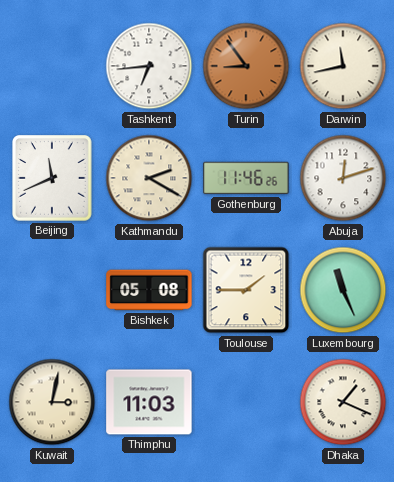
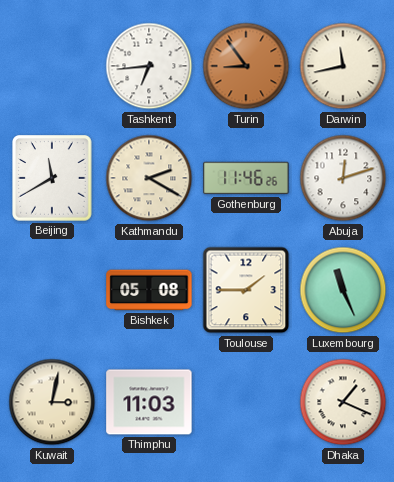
Beijing: 11:41 -> 11:40 (53, 178)
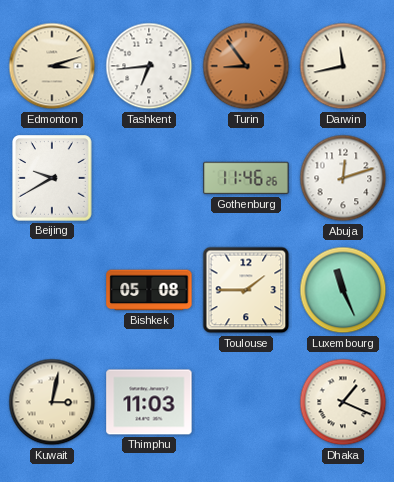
Edmonton: none -> 3:12 (52, 66)
Beijing: 11:40 -> 9:40 (53, 178)
Kathmandu: 2:20 -> none (149, 178)
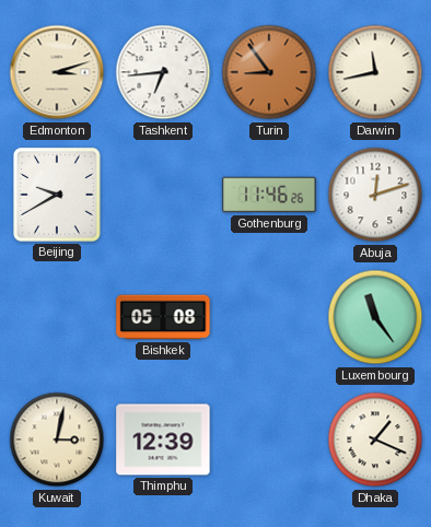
Toulouse: 1:45 -> none (246, 290)
Luxembourg: 11:26 -> 11:24 (375, 317)
Thimphu: 11:03 -> 12:39 (163, 440)
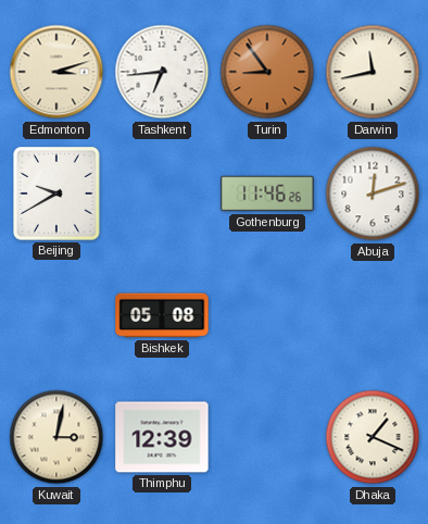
Luxembourg: 11:24 -> none (375, 317)
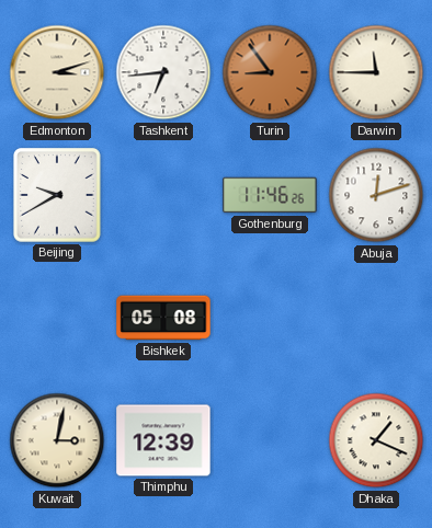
Darwin: 11:43 -> 11:45 (376, 72)
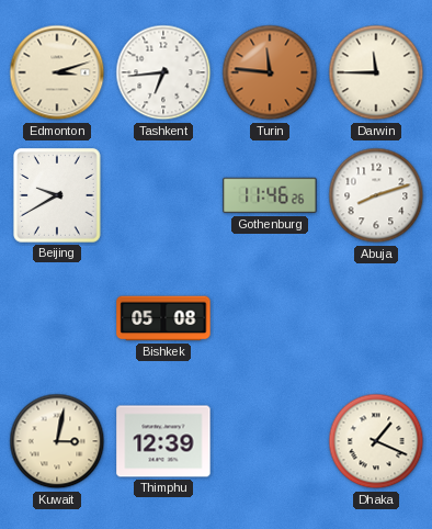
Turin: 8:54 -> 11:46 (270, 72)
Abuja: 12:12 -> 8:12 (376, 195)
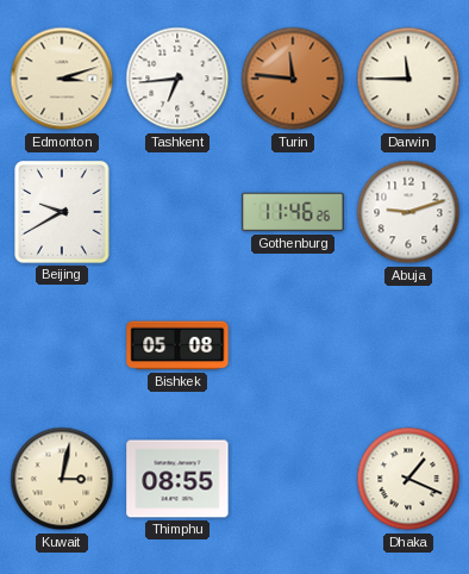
Abuja: 8:12 -> 9:12 (408, 212)
Thimphu: 12:39 -> 08:55 (177, 479)
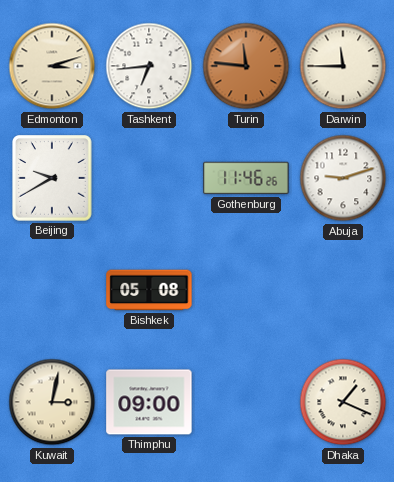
Thimphu: 08:55 -> 09:00 (149, 402)
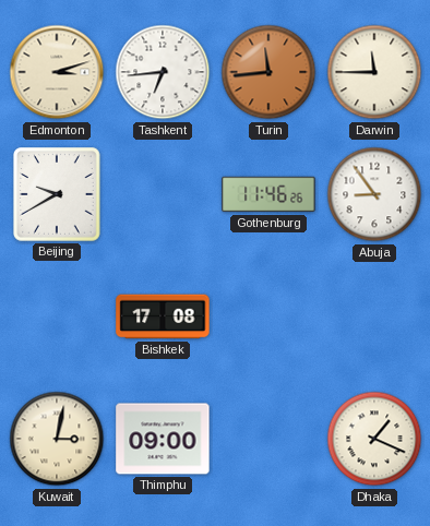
Turin: 11:46 -> 11:44 (268, 72)
Abuja: 9:12 -> 8:54 (374, 194)
Bishkek: 05:08 -> 17:08 (163, 316)
